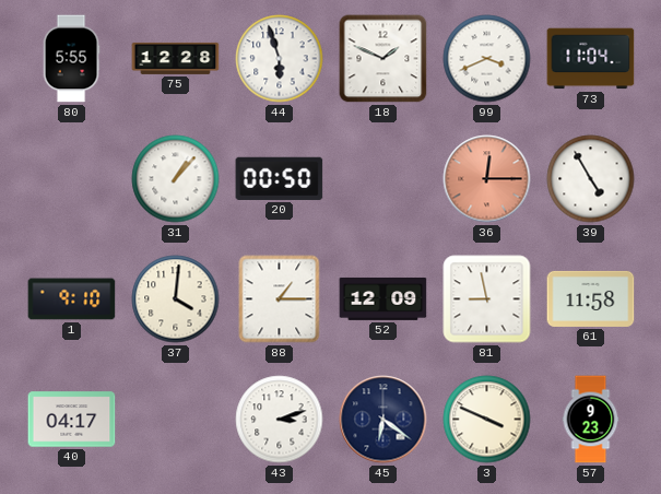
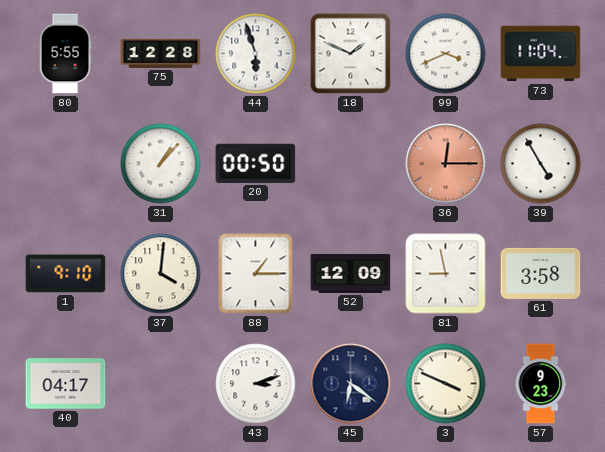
61: 11:58 -> 3:58 (541, 273)
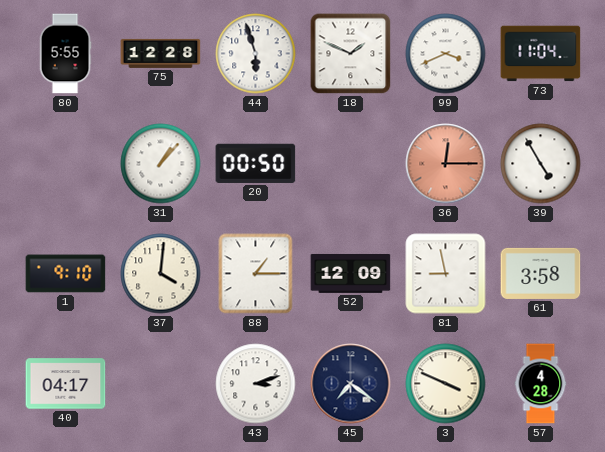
45: 6:21 -> 7:21 (351, 384)
57: 9:23 -> 4:28 (541, 384)
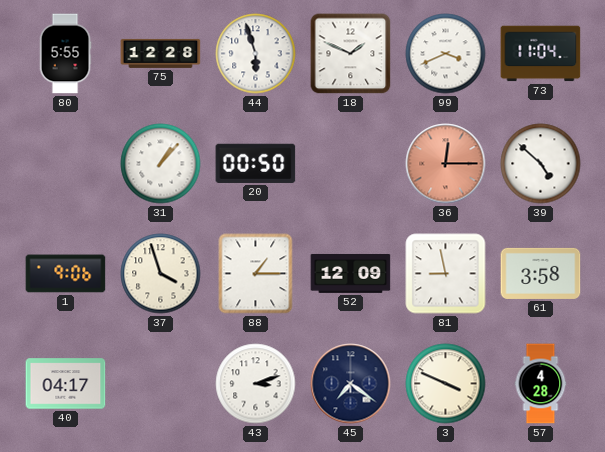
39: 4:55 -> 4:52 (541, 164)
1: 9:10 -> 9:06 (66, 274)
37: 4:01 -> 3:57 (161, 274)
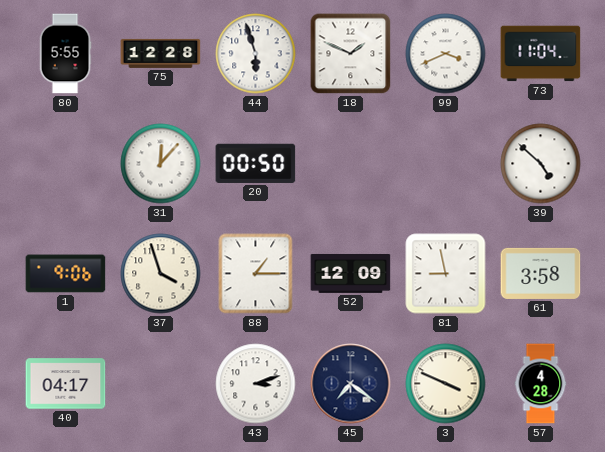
31: 1:07 -> 12:07 (161, 164)
36: 12:15 -> none (446, 164)
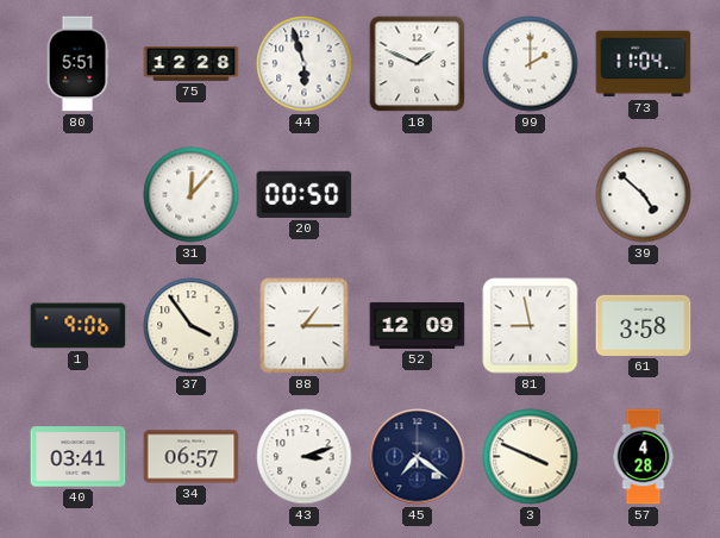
80: 5:55 -> 5:51 (77, 64)
99: 3:41 -> 2:00 (531, 64)
37: 3:57 -> 3:54 (192, 326)
40: 04:17 -> 03:41 (79, 457)
34: none -> 06:57 (192, 457)
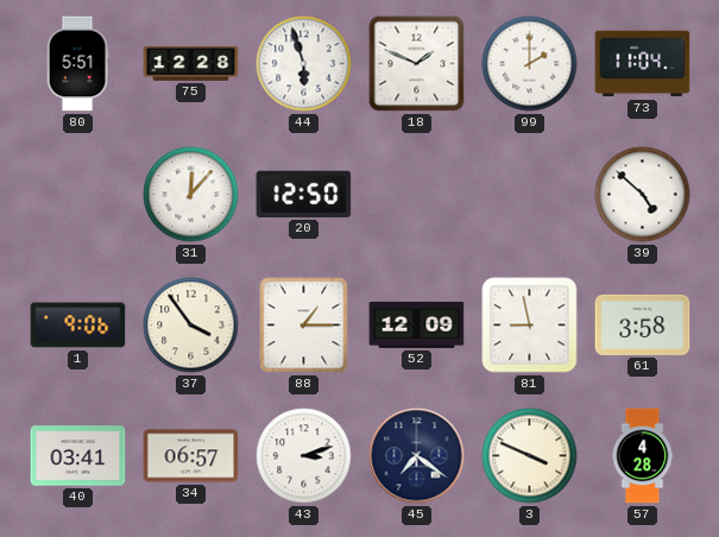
20: 00:50 -> 12:50 (304, 194)
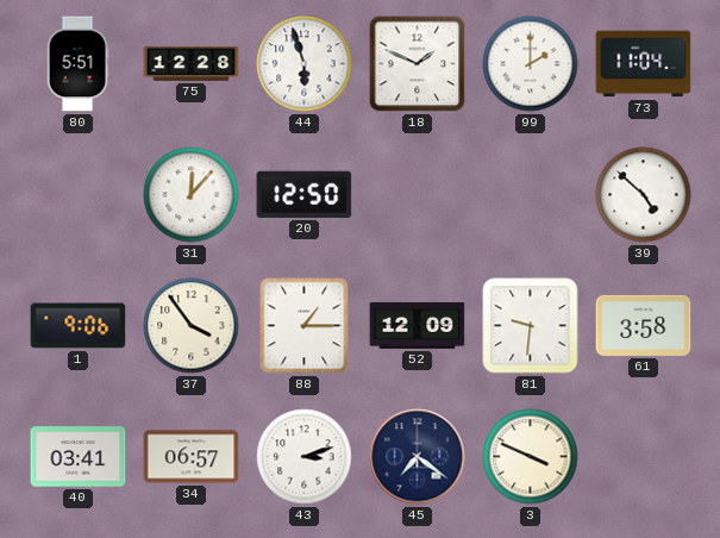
81: 8:58 -> 9:31 (531, 326)
57: 4:28 -> none (643, 456)
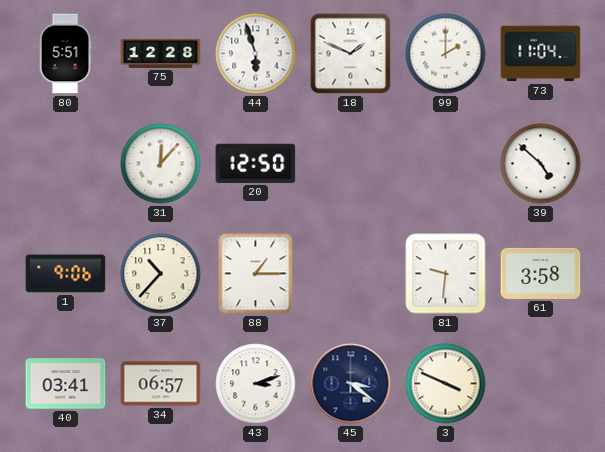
37: 3:54 -> 10:37 (161, 274)
52: 12:09 -> none (418, 325)
45: 7:21 -> 3:21 (351, 384)
